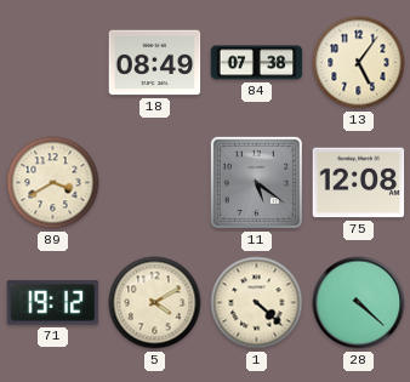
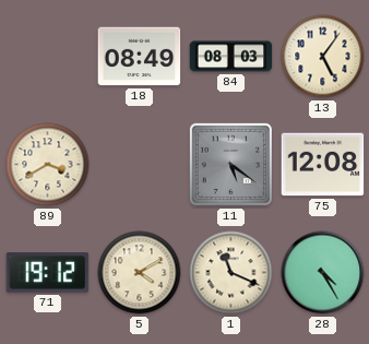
84: 07:38 -> 08:03 (231, 57)
1: 4:22 -> 11:19 (231, 273)
28: 4:22 -> 4:25 (323, 273)
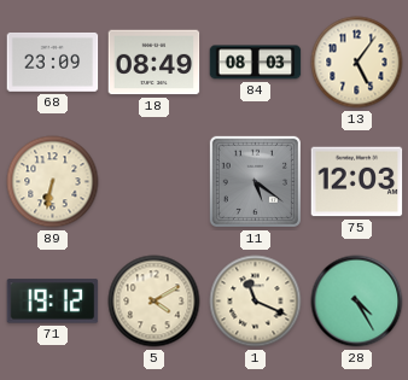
68: none -> 23:09 (53, 62)
89: 3:40 -> 6:32 (53, 182)
75: 12:08 -> 12:03 (357, 182)
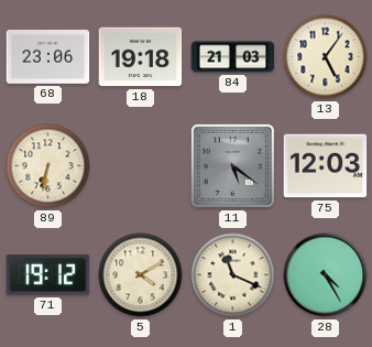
68: 23:09 -> 23:06 (48, 56)
18: 08:49 -> 19:18 (141, 57)
84: 08:03 -> 21:03 (233, 57)
